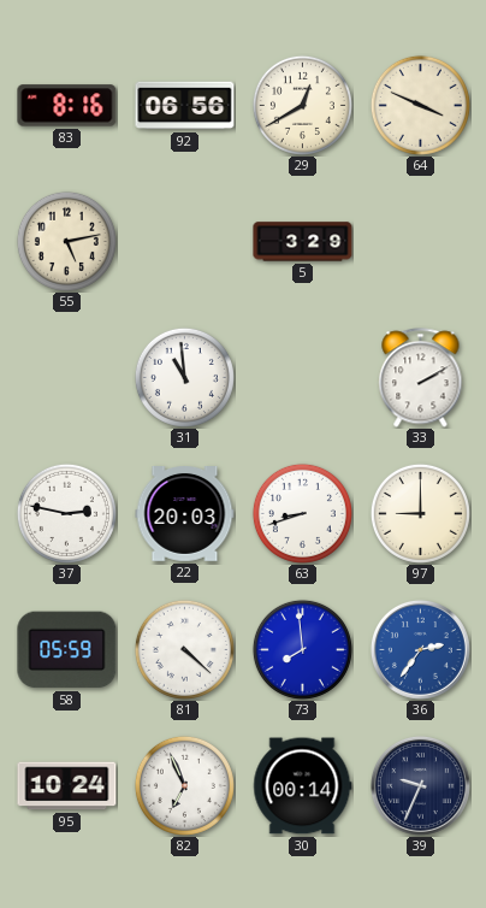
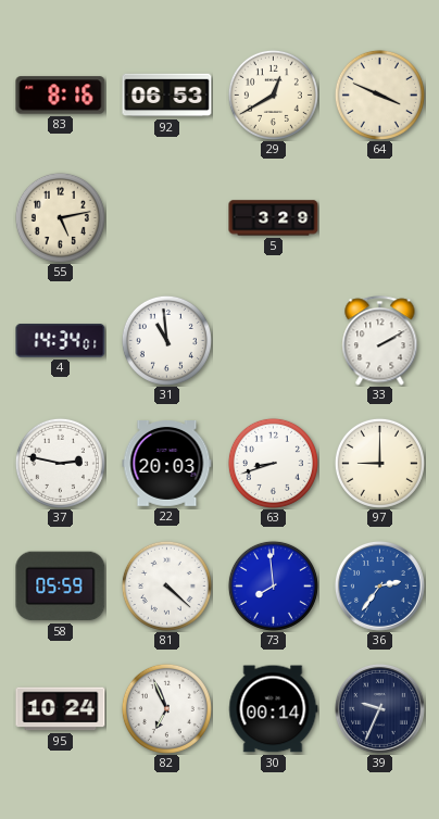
92: 06:56 -> 06:53 (167, 96)
4: none -> 14:34 (61, 341)
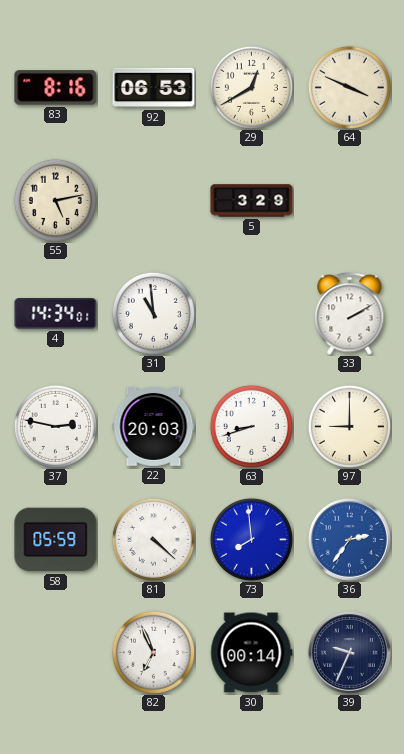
95: 10:24 -> none (61, 709)
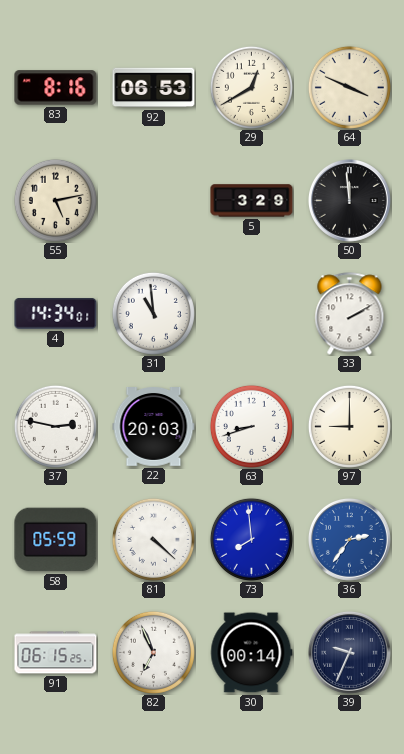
50: none -> 11:59 (349, 200)
91: none -> 06:15 (56, 653)
